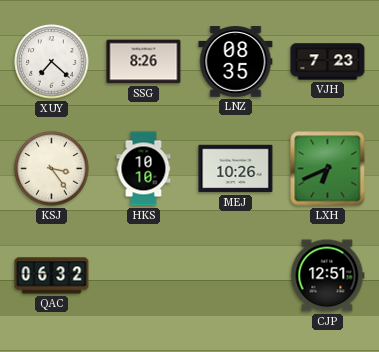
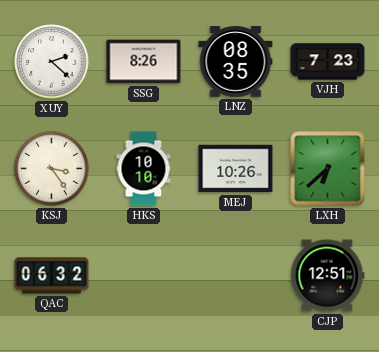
XUY: 7:22 -> 2:22 (52, 62)
LXH: 6:41 -> 6:38 (328, 169)
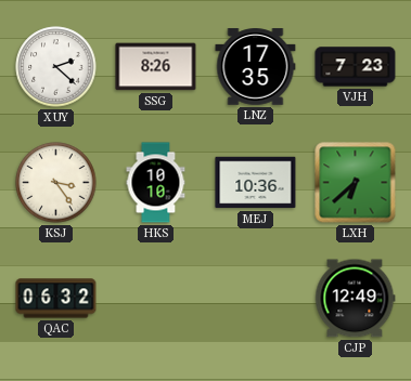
LNZ: 08:35 -> 17:35 (256, 67)
MEJ: 10:26 -> 10:36 (256, 183)
CJP: 12:51 -> 12:49 (356, 299)
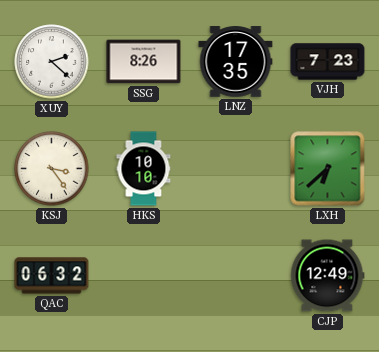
MEJ: 10:36 -> none (256, 183)
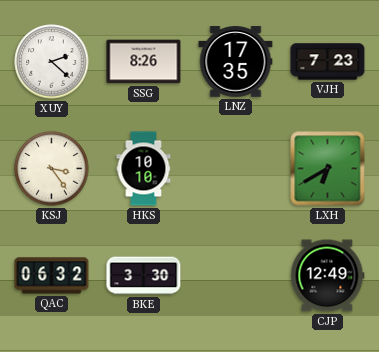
LXH: 6:38 -> 6:40 (328, 169)
BKE: none -> 3:30 (144, 276)
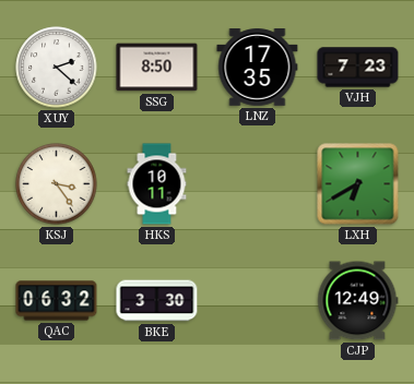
SSG: 8:26 -> 8:50 (157, 68)
HKS: 10:10 -> 10:11 (157, 184)
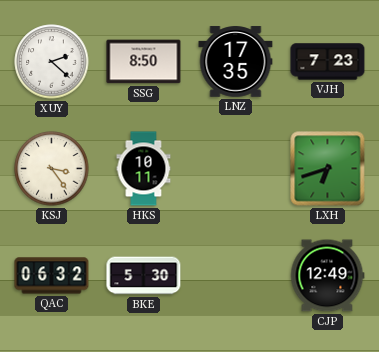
LXH: 6:40 -> 6:42 (328, 169)
BKE: 3:30 -> 5:30 (144, 276)
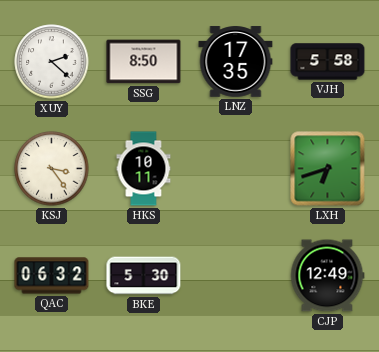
VJH: 7:23 -> 5:58 (328, 62)
